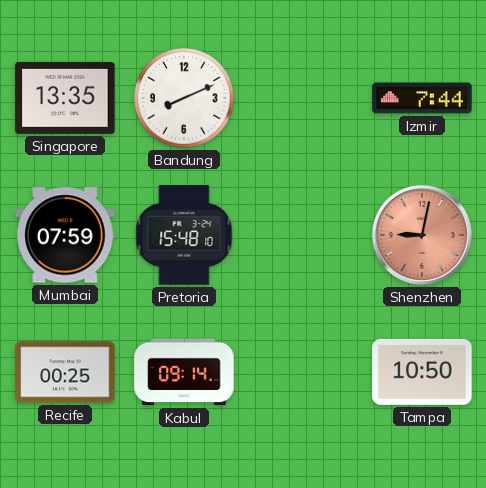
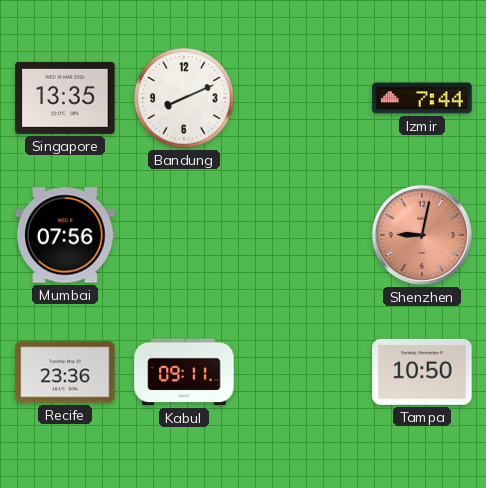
Mumbai: 07:59 -> 07:56 (65, 235)
Pretoria: 15:48 -> none (184, 235)
Recife: 00:25 -> 23:36 (65, 372)
Kabul: 09:14 -> 09:11 (184, 372)
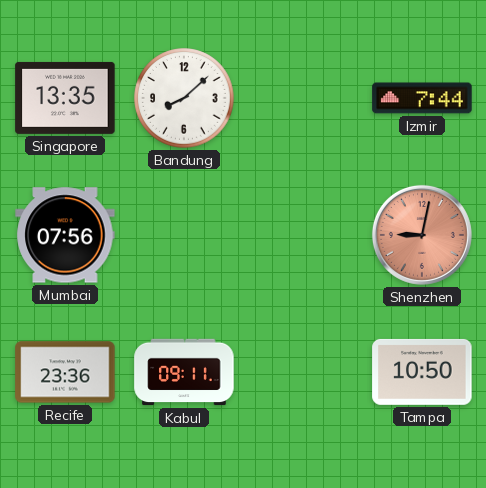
Bandung: 8:11 -> 8:08 (184, 98)
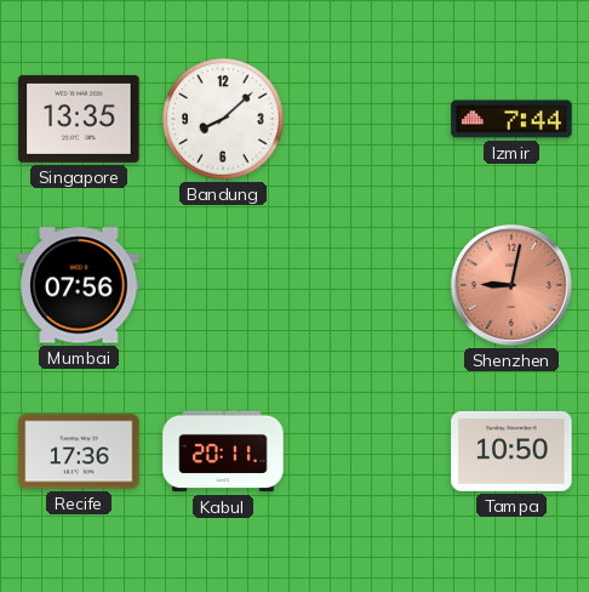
Recife: 23:36 -> 17:36 (79, 451)
Kabul: 09:11 -> 20:11 (223, 451)
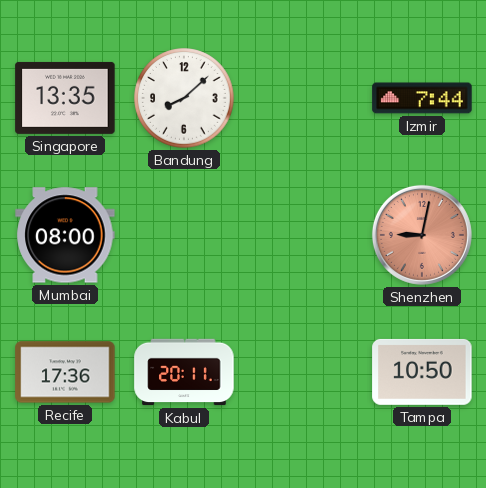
Mumbai: 07:56 -> 08:00 (65, 235)
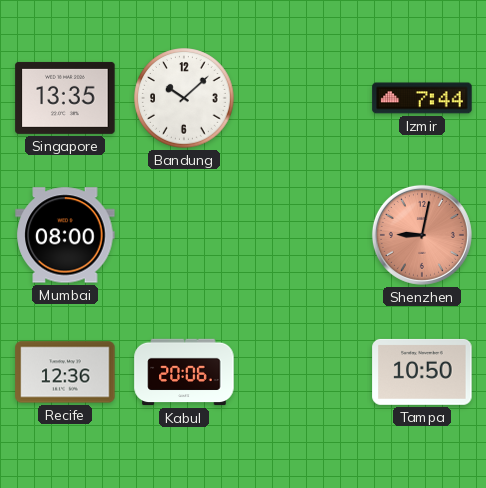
Bandung: 8:08 -> 10:08 (184, 98)
Recife: 17:36 -> 12:36 (65, 372)
Kabul: 20:11 -> 20:06 (184, 372)
